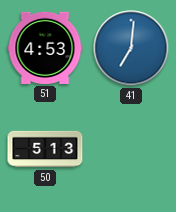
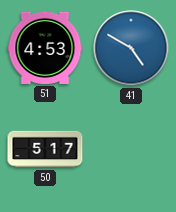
41: 7:01 -> 4:50 (131, 48)
50: 5:13 -> 5:17 (45, 149)
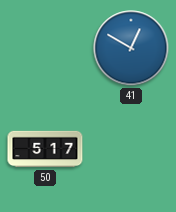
51: 4:53 -> none (45, 48)
41: 4:50 -> 12:50 (131, 48)
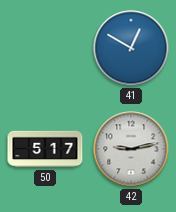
42: none -> 9:13 (131, 149)
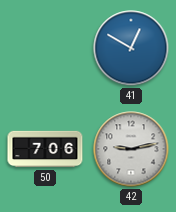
50: 5:17 -> 7:06 (45, 149)
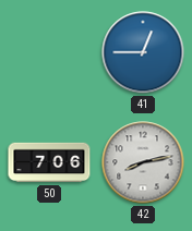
41: 12:50 -> 12:45 (143, 52)
42: 9:13 -> 8:13 (143, 162)
